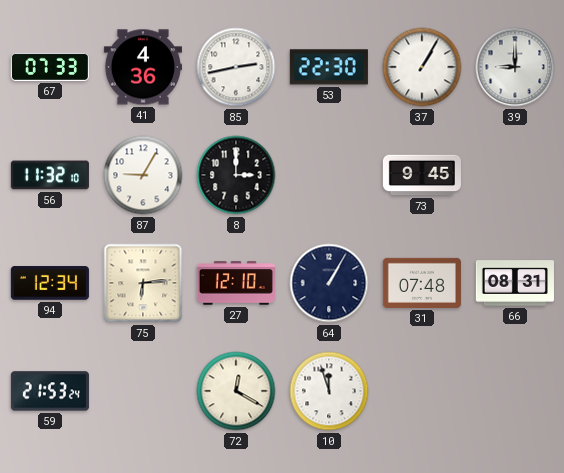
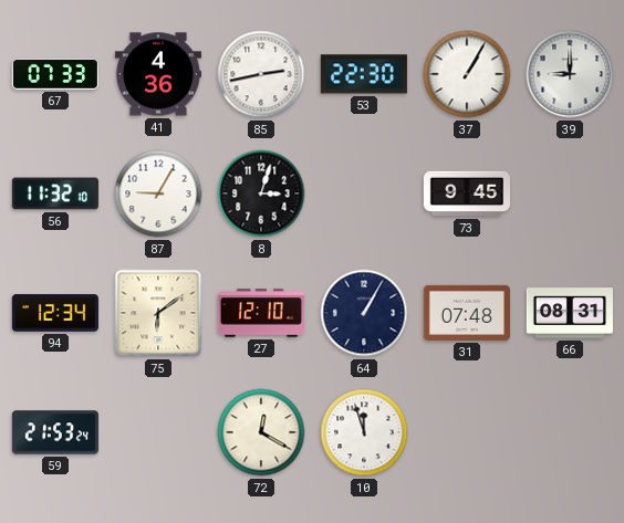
8: 3:00 -> 3:03 (261, 193)
75: 6:14 -> 6:09 (158, 313)
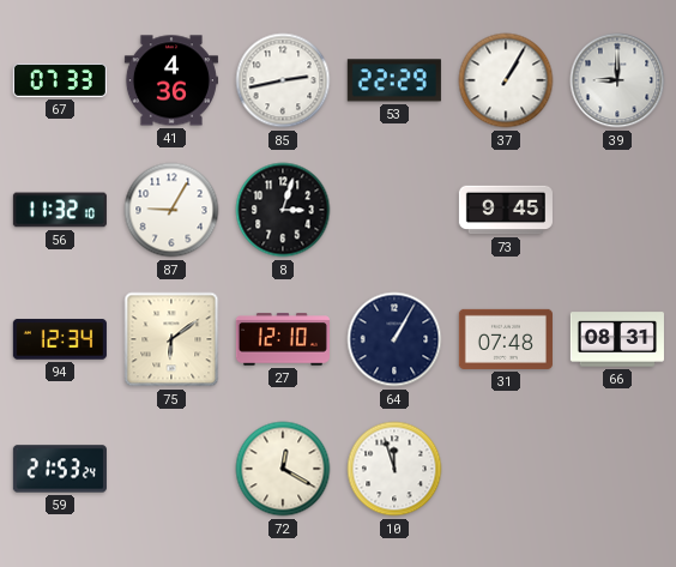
53: 22:30 -> 22:29 (394, 80)
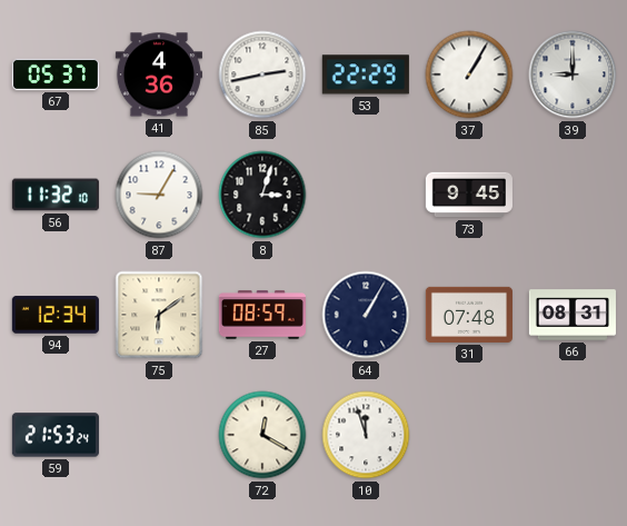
67: 07:33 -> 05:37 (56, 75)
27: 12:10 -> 08:59 (262, 315)
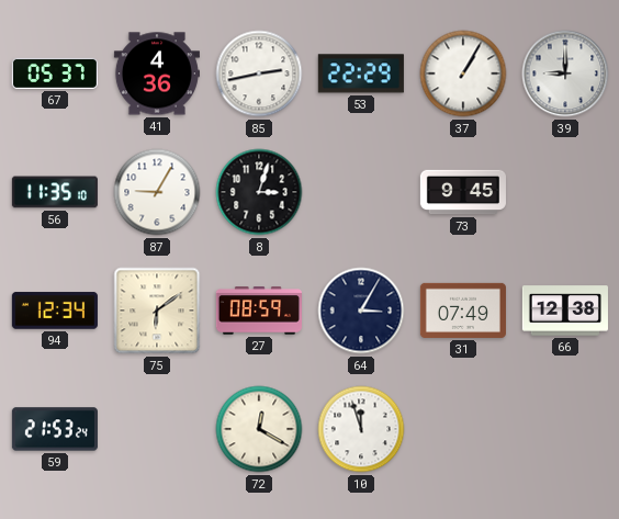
56: 11:32 -> 11:35 (55, 192)
64: 1:05 -> 3:05 (361, 311)
31: 07:48 -> 07:49 (463, 311)
66: 08:31 -> 12:38 (565, 311)
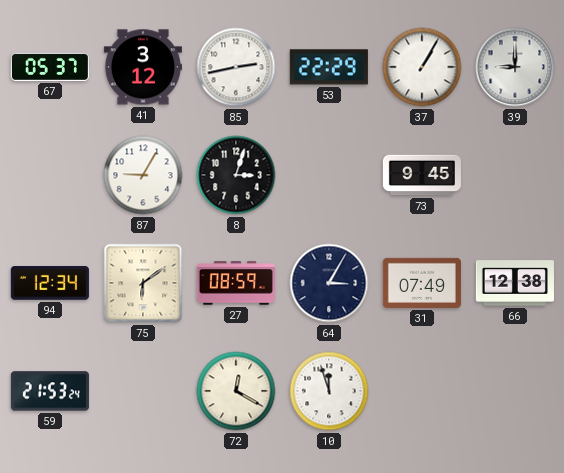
41: 4:36 -> 3:12 (143, 67)
56: 11:35 -> none (55, 192)
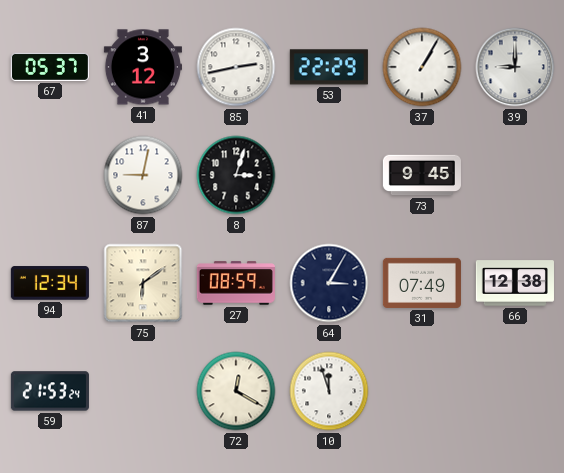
87: 9:05 -> 9:02 (143, 175)
